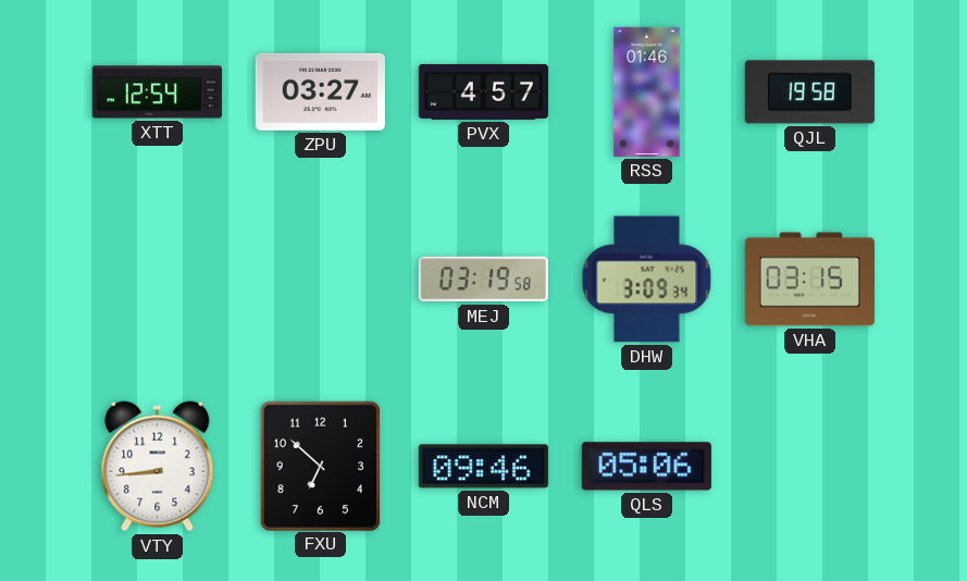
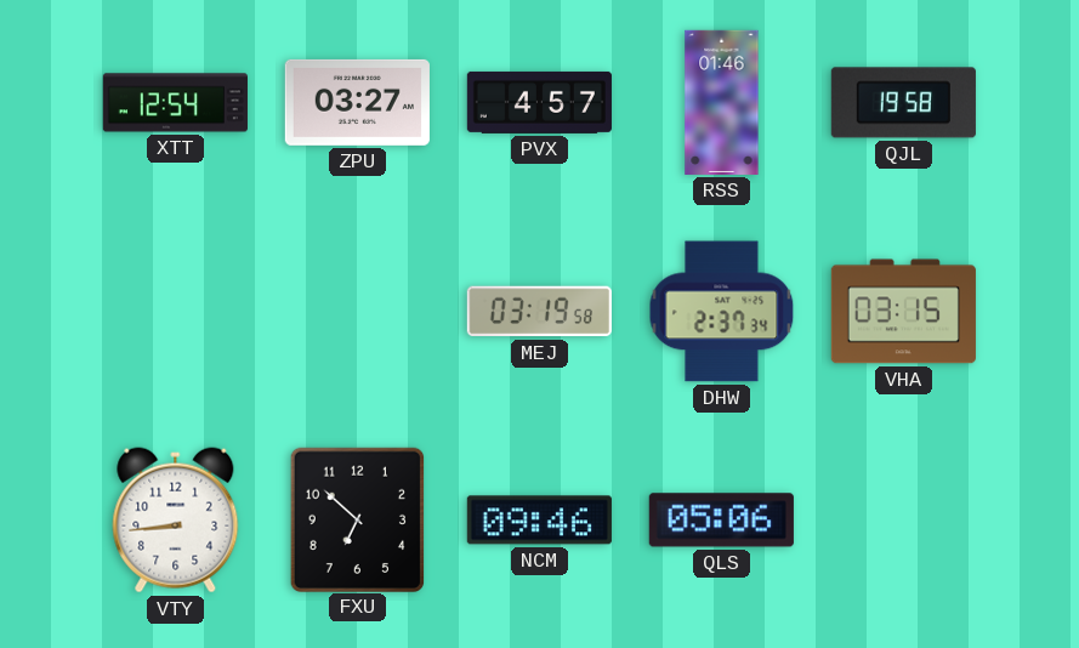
DHW: 3:09 -> 2:37 (722, 312)
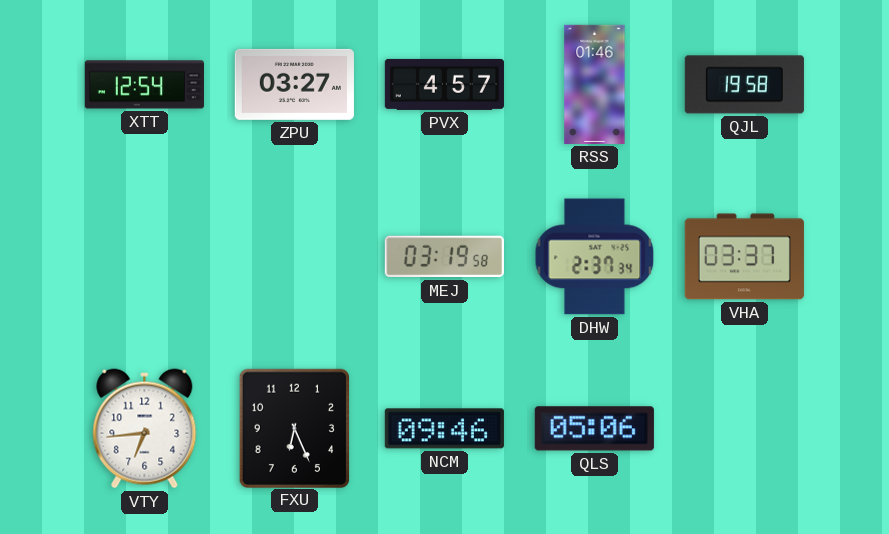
VHA: 03:15 -> 03:37 (744, 257)
VTY: 8:44 -> 6:44 (145, 429)
FXU: 6:52 -> 6:26 (294, 428)
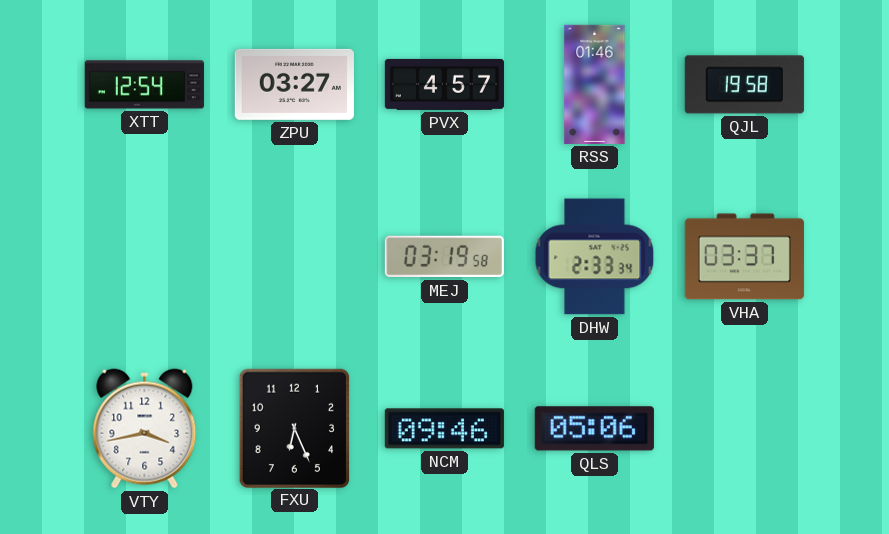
DHW: 2:37 -> 2:33 (595, 257)
VTY: 6:44 -> 3:43 (145, 429)
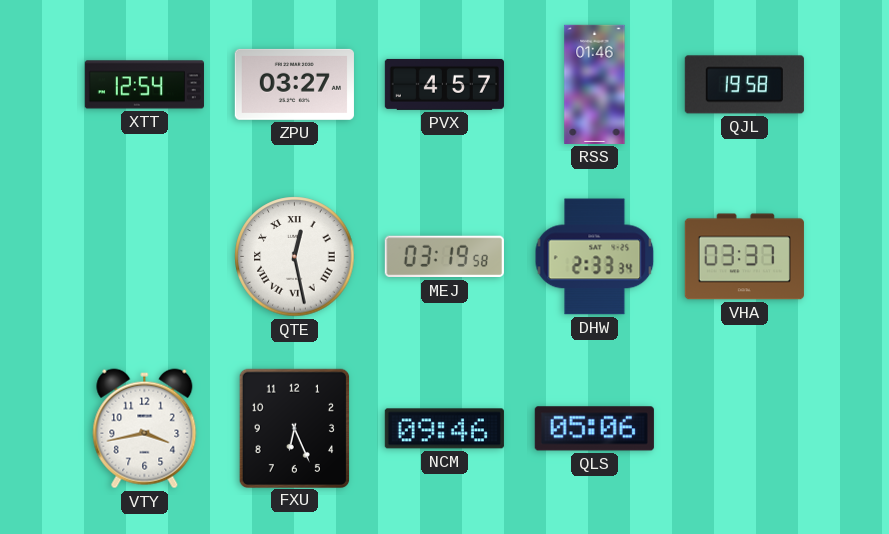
QTE: none -> 12:28 (295, 257)
